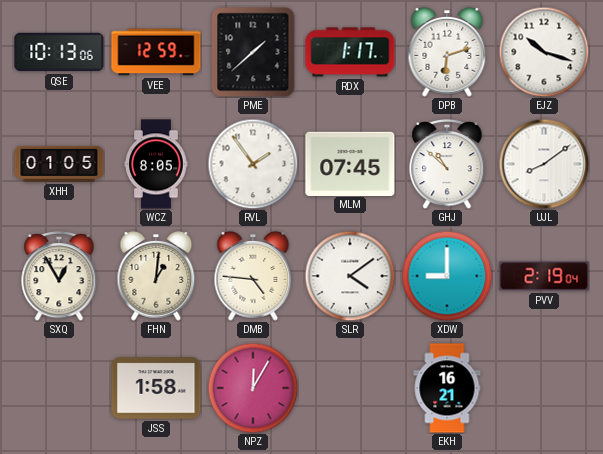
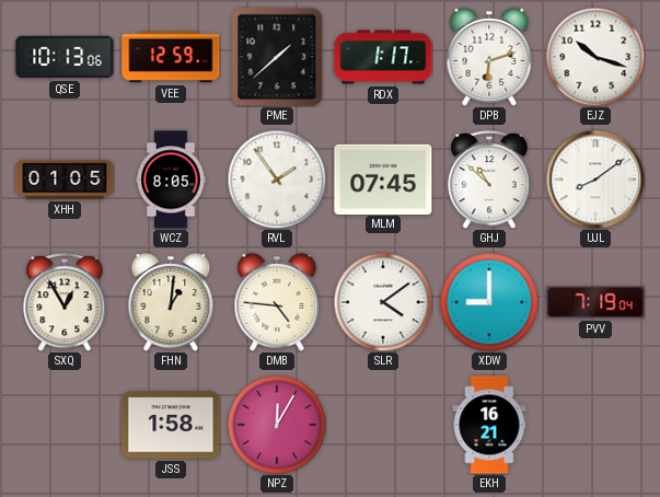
PVV: 2:19 -> 7:19 (595, 302)
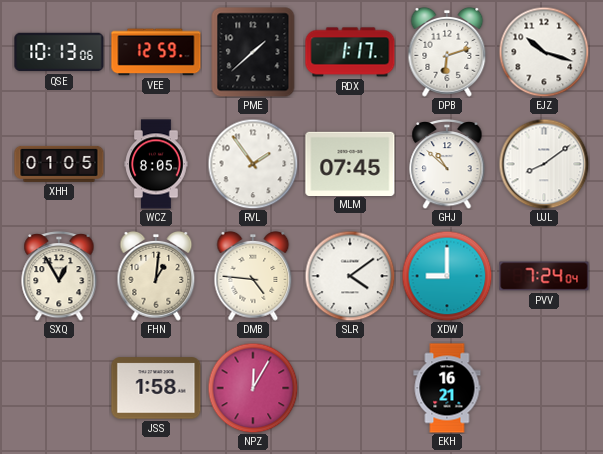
PVV: 7:19 -> 7:24 (544, 276)
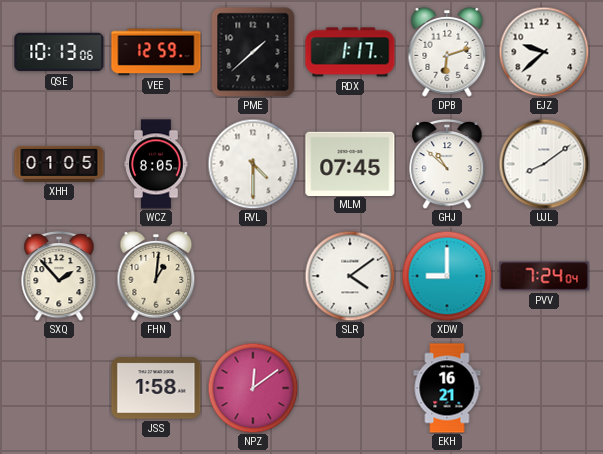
EJZ: 10:18 -> 9:38 (544, 52)
RVL: 1:54 -> 4:30 (253, 164)
SXQ: 12:55 -> 1:53 (59, 277)
DMB: 4:46 -> none (253, 276)
NPZ: 12:05 -> 12:09 (253, 388)
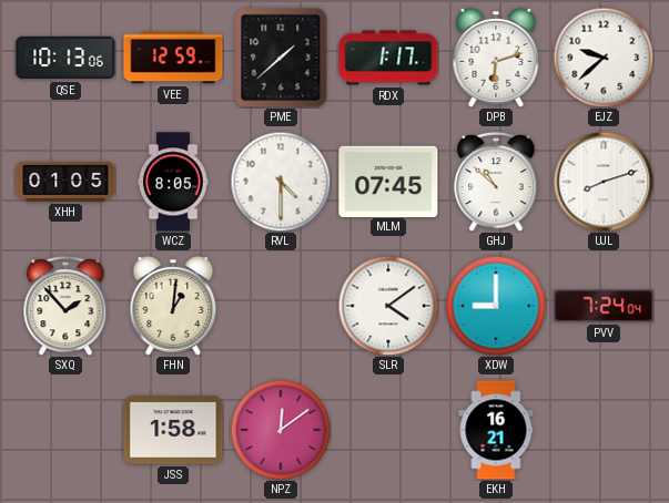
UJL: 8:09 -> 8:12 (604, 182)
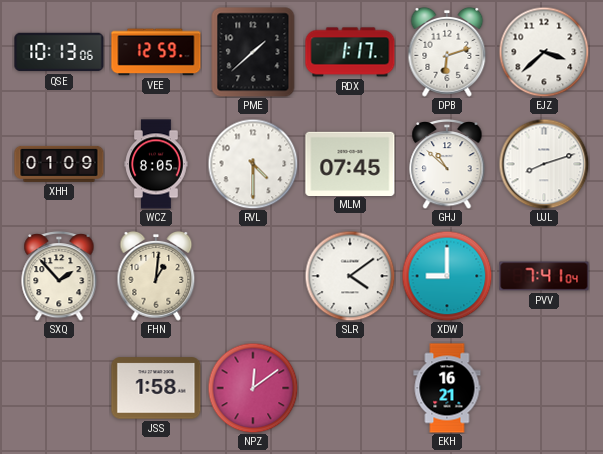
EJZ: 9:38 -> 3:38 (544, 52)
XHH: 01:05 -> 01:09 (59, 164)
PVV: 7:24 -> 7:41 (544, 276)
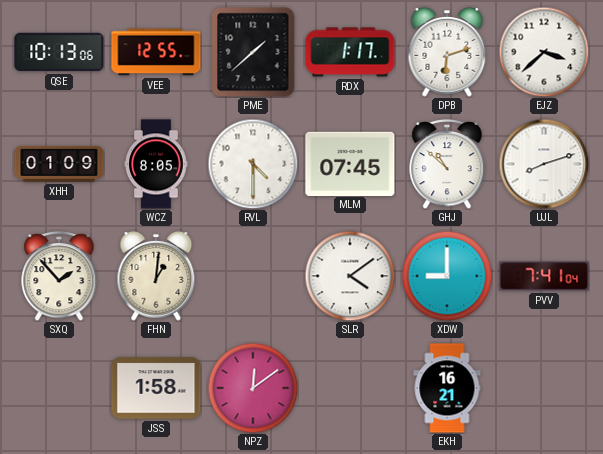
VEE: 12:59 -> 12:55 (156, 52)
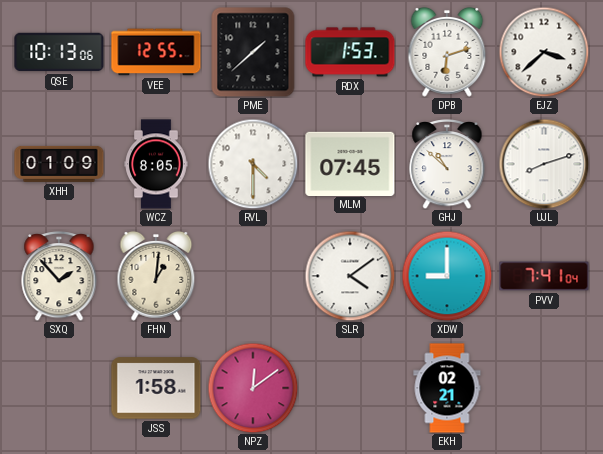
RDX: 1:17 -> 1:53 (350, 52)
EKH: 16:21 -> 02:21 (447, 388)
